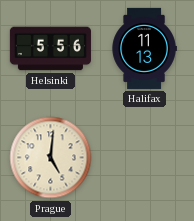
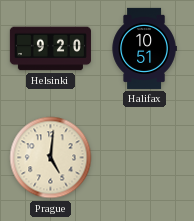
Helsinki: 5:56 -> 9:20 (50, 49)
Halifax: 11:13 -> 10:51 (144, 48)
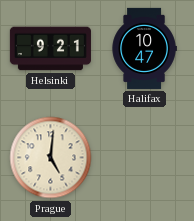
Helsinki: 9:20 -> 9:21 (50, 49)
Halifax: 10:51 -> 10:47 (144, 48)
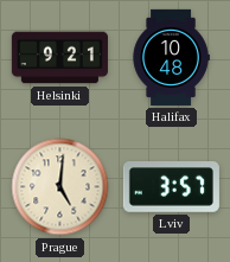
Halifax: 10:47 -> 10:48 (171, 57)
Lviv: none -> 3:57 (171, 187)
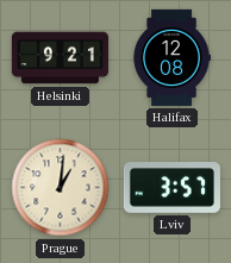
Halifax: 10:48 -> 12:08 (171, 57)
Prague: 5:01 -> 1:01 (61, 188)
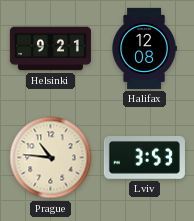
Prague: 1:01 -> 10:46 (51, 158)
Lviv: 3:57 -> 3:53 (144, 158)
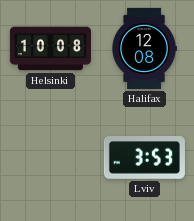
Helsinki: 9:21 -> 10:08 (50, 49)
Prague: 10:46 -> none (51, 158)
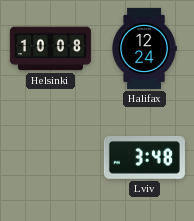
Halifax: 12:08 -> 12:24 (144, 48)
Lviv: 3:53 -> 3:48 (144, 158)
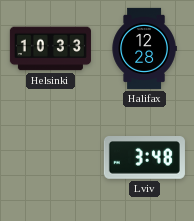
Helsinki: 10:08 -> 10:33 (50, 49)
Halifax: 12:24 -> 12:28 (144, 48)
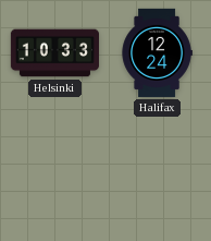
Halifax: 12:28 -> 12:24 (157, 52)
Lviv: 3:48 -> none (144, 158)
